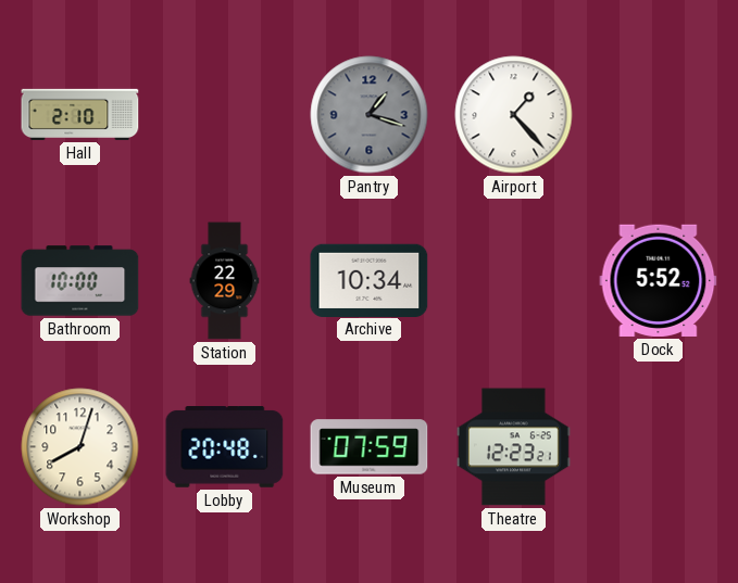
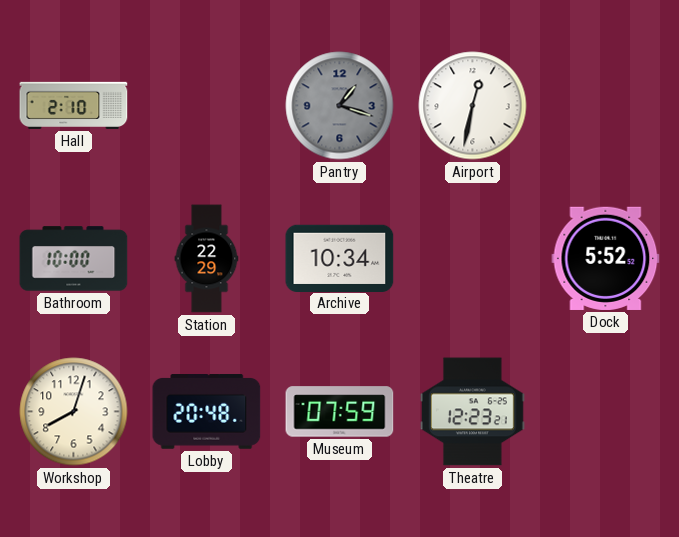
Airport: 1:23 -> 12:32 (473, 106)
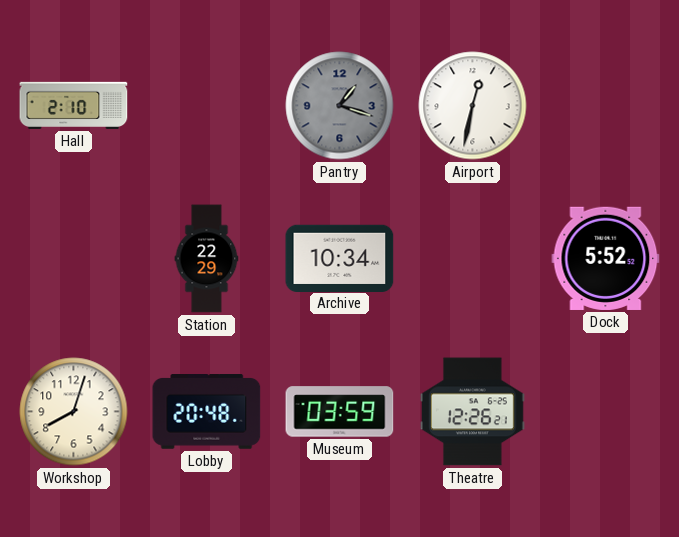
Bathroom: 10:00 -> none (74, 259)
Museum: 07:59 -> 03:59 (340, 412)
Theatre: 12:23 -> 12:26 (472, 412)
